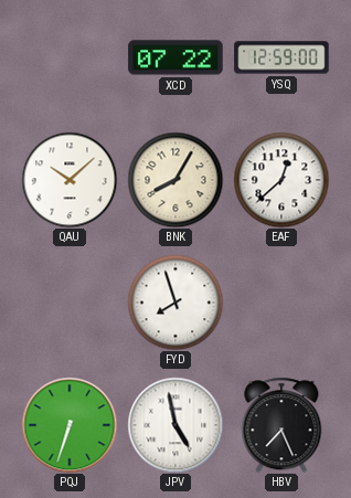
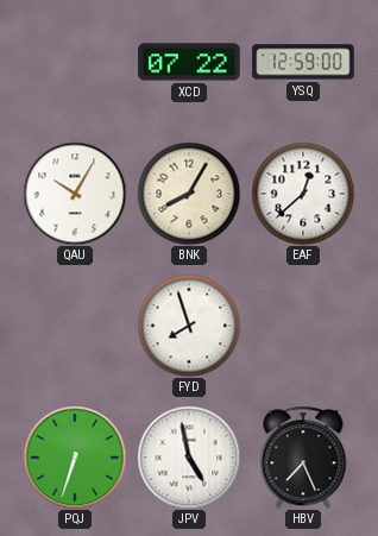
QAU: 10:08 -> 10:05 (75, 194)
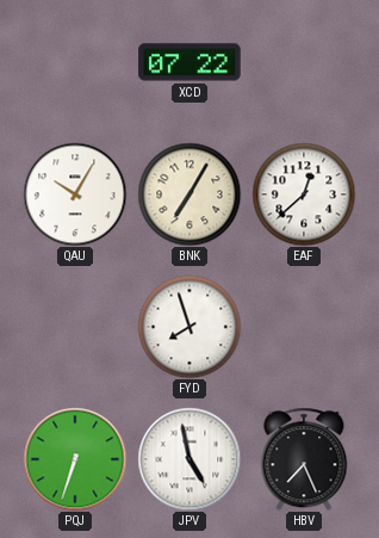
YSQ: 12:59 -> none (303, 62)
BNK: 8:05 -> 7:05 (189, 194)
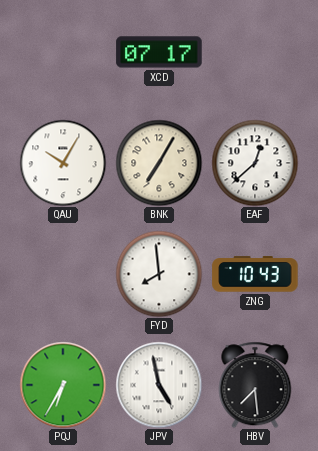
XCD: 07:22 -> 07:17 (159, 52)
FYD: 7:57 -> 7:59 (159, 274)
ZNG: none -> 10:43 (255, 274)
PQJ: 6:33 -> 6:35 (63, 385)
HBV: 7:26 -> 7:29 (255, 385)
